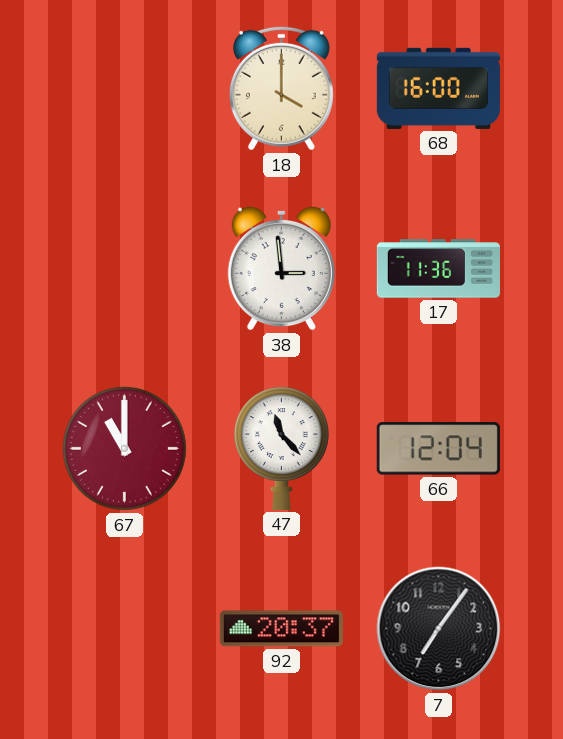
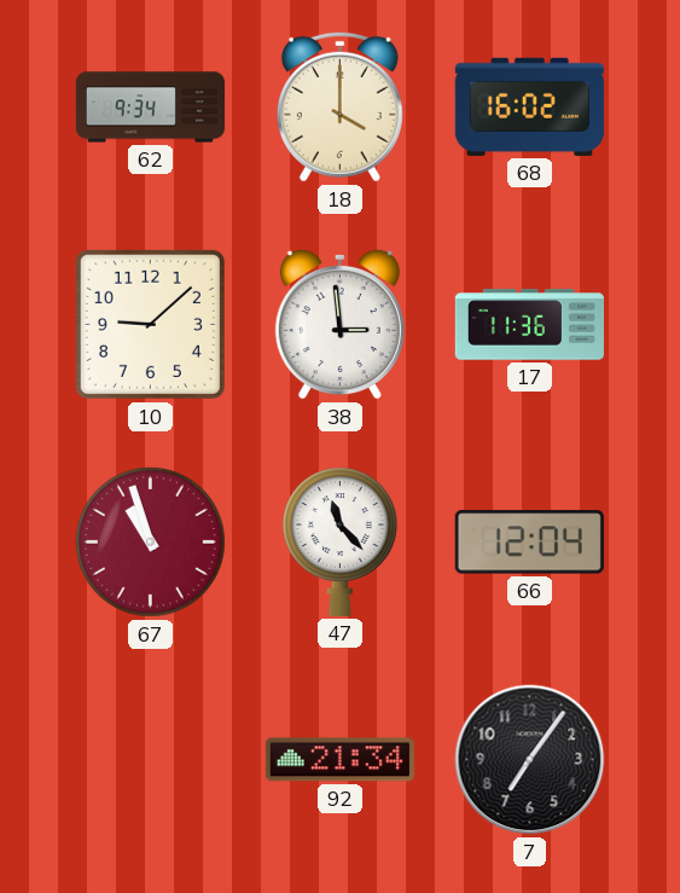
62: none -> 9:34 (150, 108)
68: 16:00 -> 16:02 (529, 106)
10: none -> 9:08 (150, 324)
67: 11:00 -> 10:57 (150, 541)
92: 20:37 -> 21:34 (339, 760)
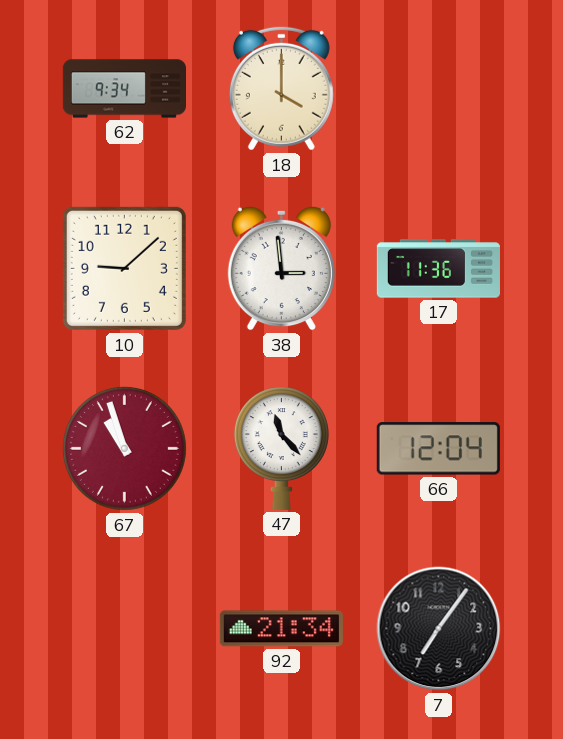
68: 16:02 -> none (529, 106)
